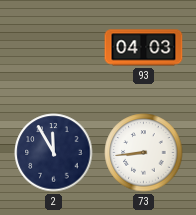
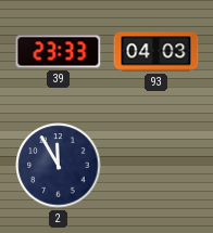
39: none -> 23:33 (59, 52)
73: 8:44 -> none (144, 153)
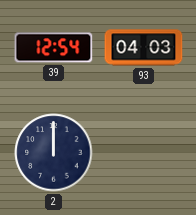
39: 23:33 -> 12:54 (54, 48)
2: 11:55 -> 12:00 (54, 153)
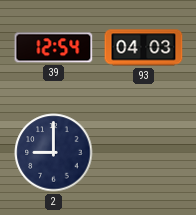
2: 12:00 -> 9:00 (54, 153)
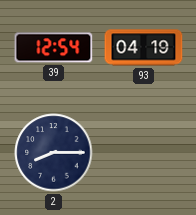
93: 04:03 -> 04:19 (144, 48)
2: 9:00 -> 8:15 (54, 153)
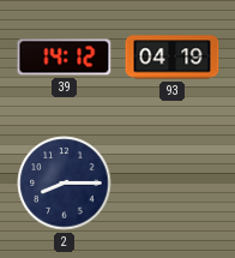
39: 12:54 -> 14:12 (65, 58)
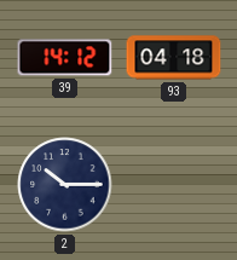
93: 04:19 -> 04:18 (174, 58)
2: 8:15 -> 10:15 (65, 185)
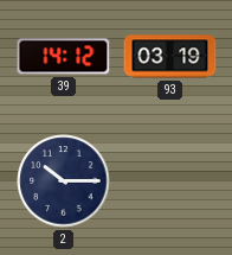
93: 04:18 -> 03:19 (170, 57)
